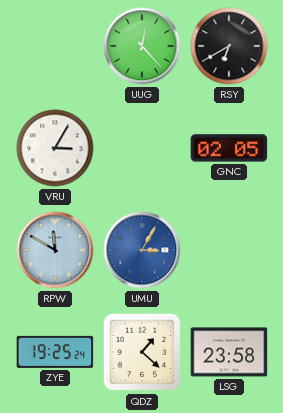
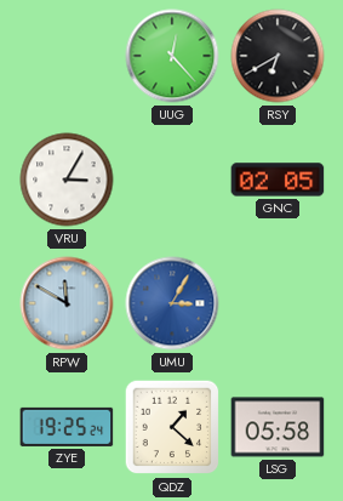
LSG: 23:58 -> 05:58 (278, 427)
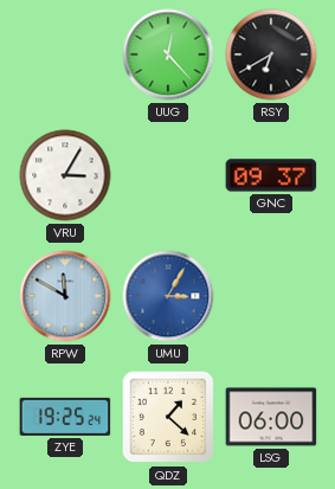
GNC: 02:05 -> 09:37 (271, 175)
LSG: 05:58 -> 06:00 (271, 417)
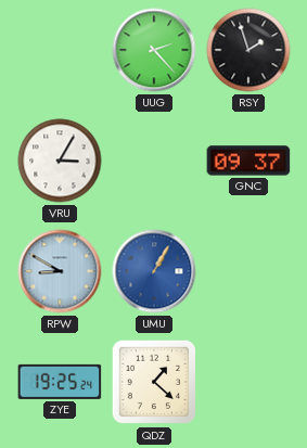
UUG: 12:23 -> 2:23 (154, 50)
RSY: 6:40 -> 1:57 (248, 50)
RPW: 11:50 -> 8:50 (60, 271)
UMU: 3:05 -> 1:05 (154, 271)
LSG: 06:00 -> none (271, 417)
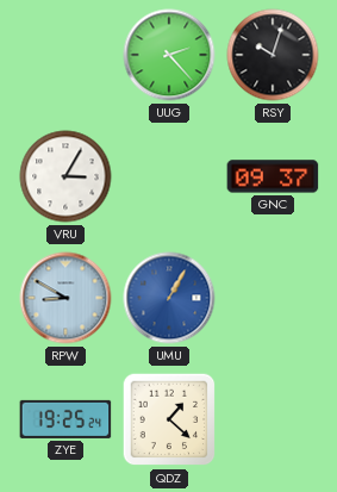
RSY: 1:57 -> 10:03 (273, 55)
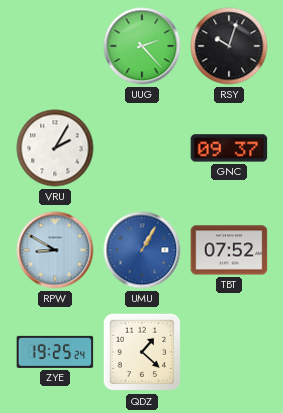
VRU: 3:05 -> 2:05 (55, 148)
TBT: none -> 07:52 (229, 250)
